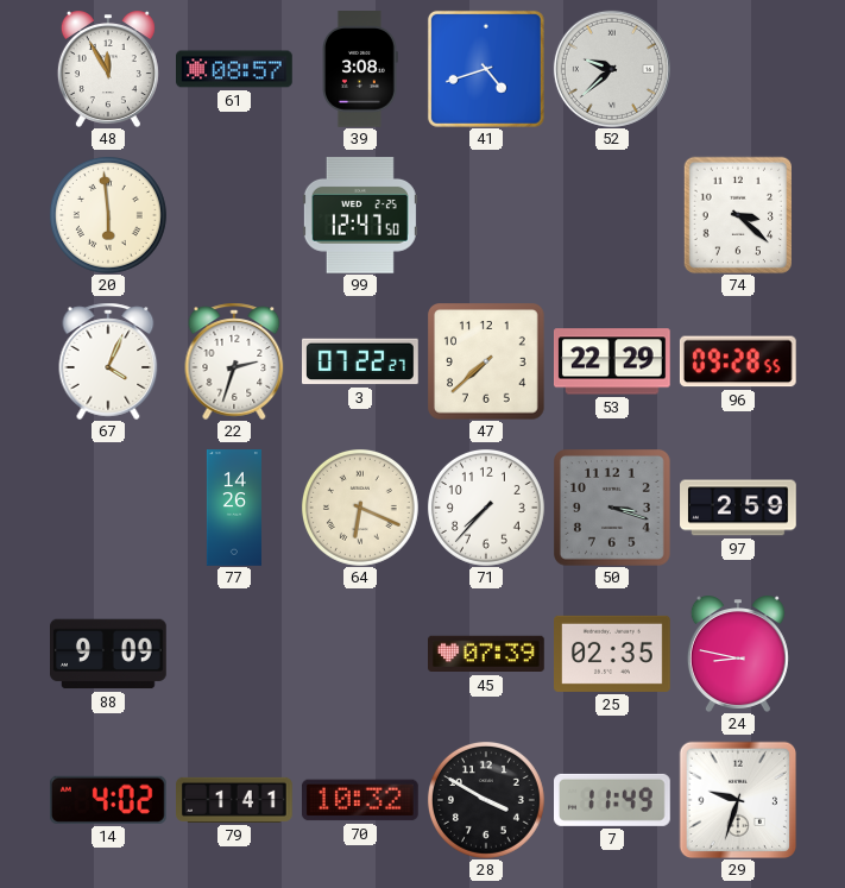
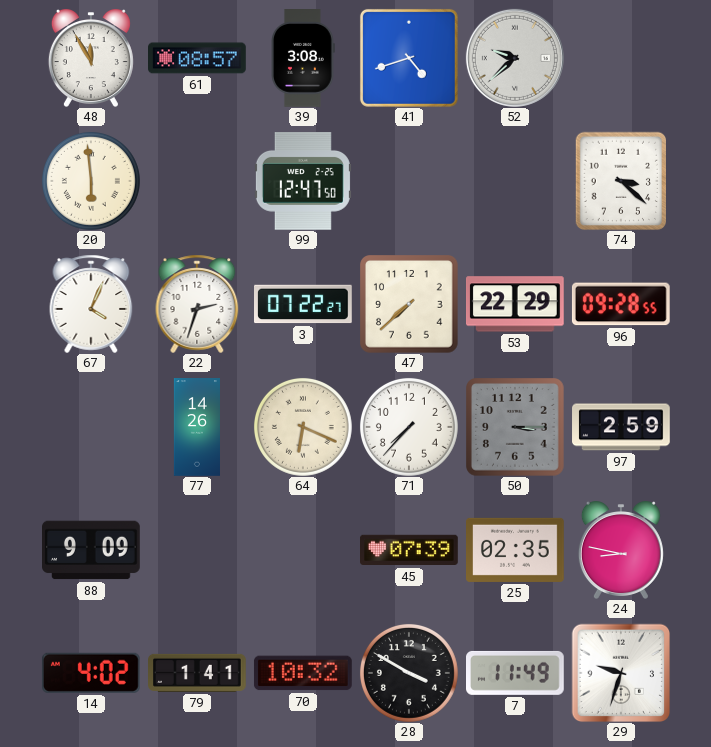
50: 3:18 -> 3:15 (515, 427)
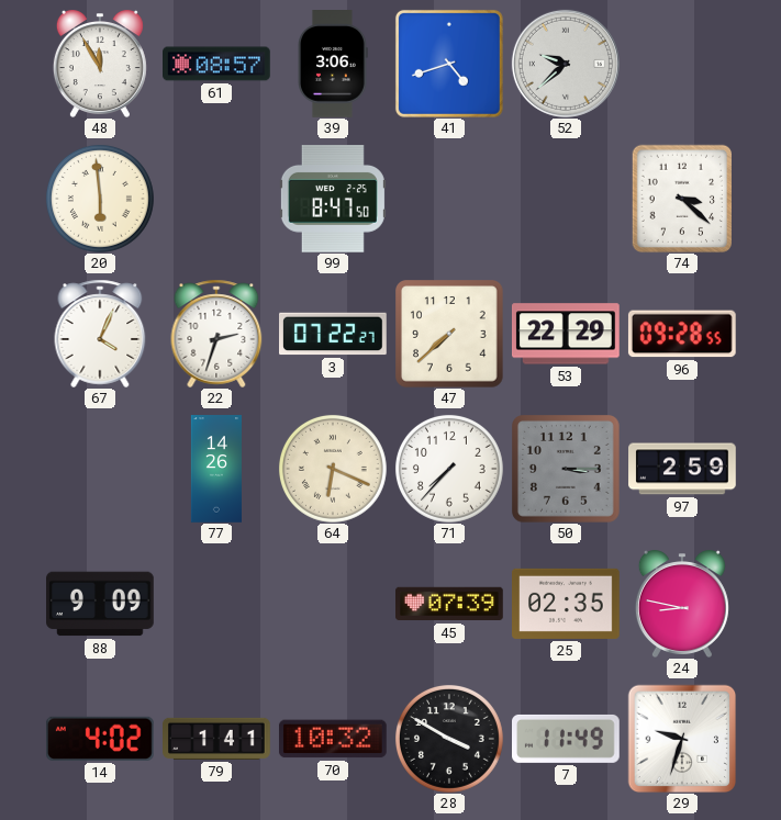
39: 3:08 -> 3:06 (333, 64)
99: 12:47 -> 8:47 (333, 200)
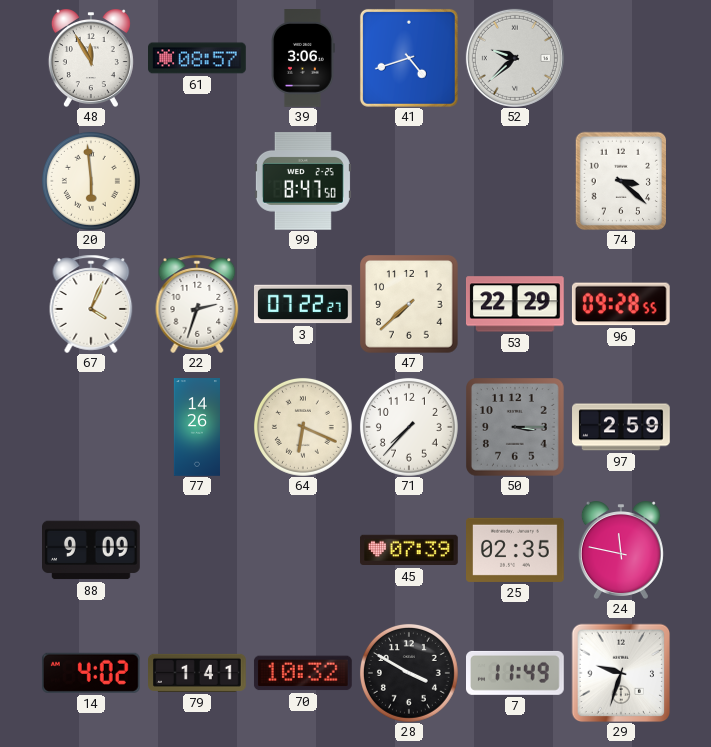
24: 8:47 -> 11:47 (621, 550)
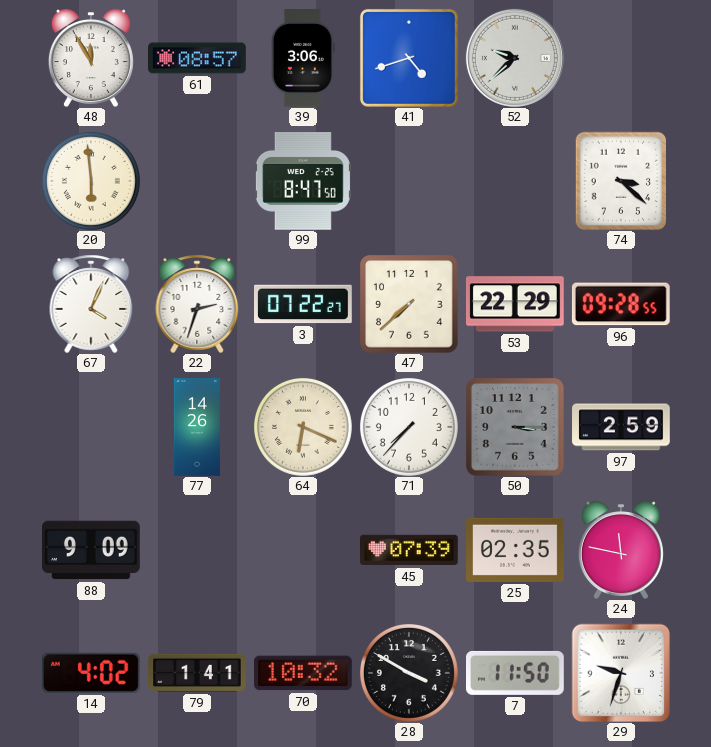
7: 11:49 -> 11:50 (516, 673)
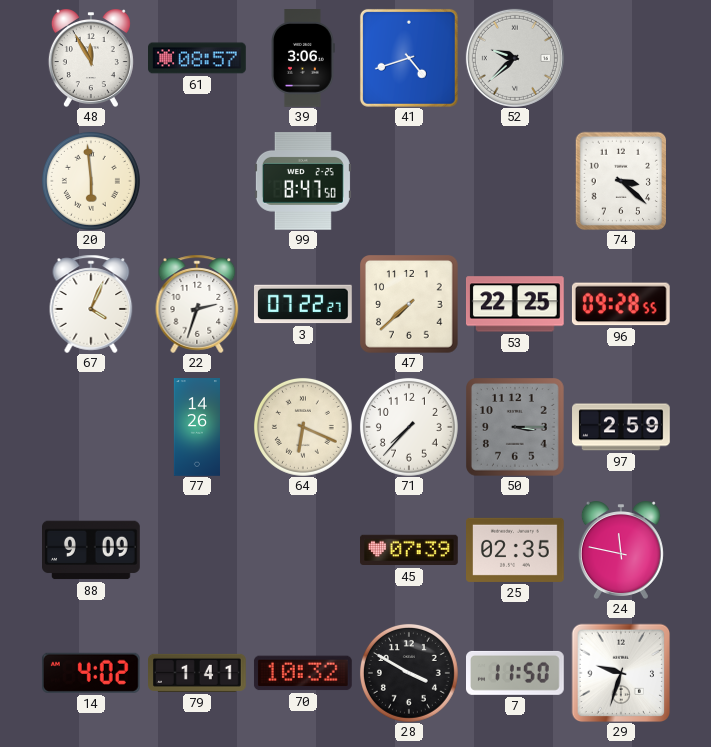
53: 22:29 -> 22:25 (516, 304)
